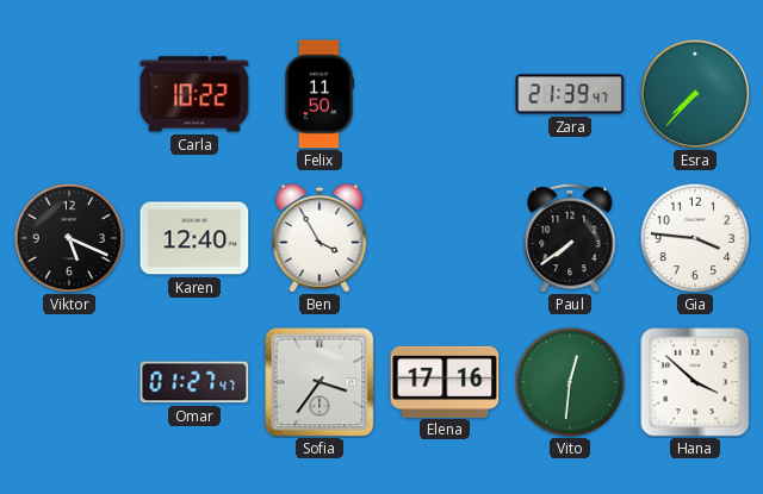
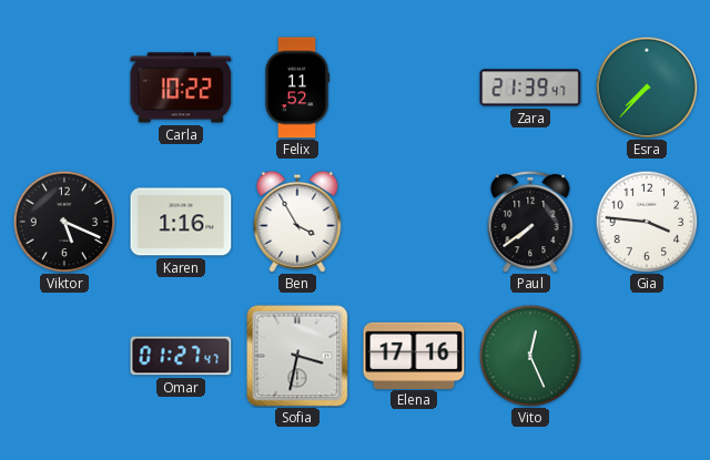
Felix: 11:50 -> 11:52 (297, 88)
Karen: 12:40 -> 1:16 (181, 222)
Sofia: 3:36 -> 3:32 (297, 356)
Vito: 12:31 -> 12:26 (530, 356)
Hana: 3:52 -> none (695, 382)
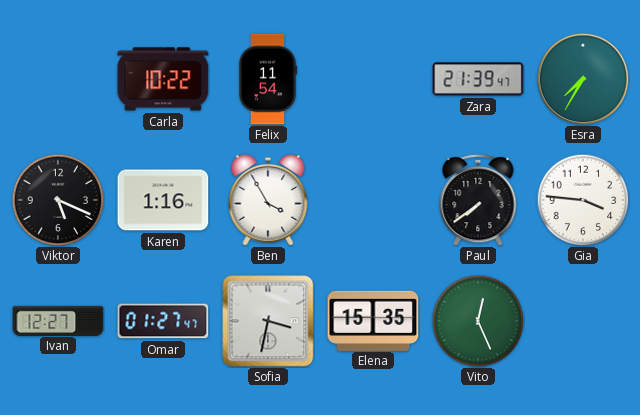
Felix: 11:52 -> 11:54 (268, 79)
Esra: 7:37 -> 7:35 (583, 79)
Ivan: none -> 12:27 (58, 320)
Elena: 17:16 -> 15:35 (373, 320)
